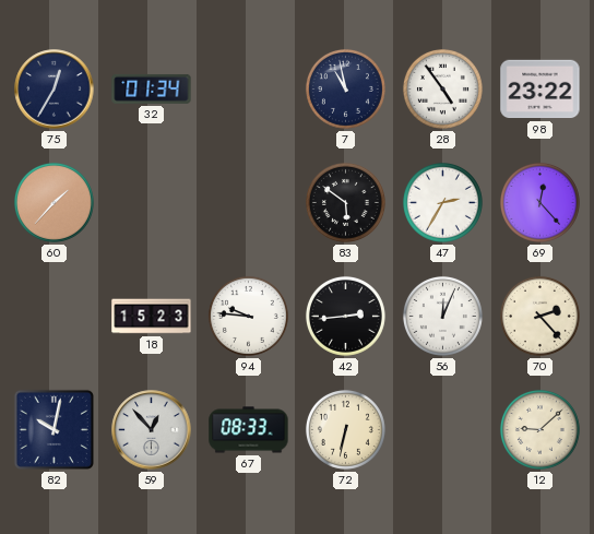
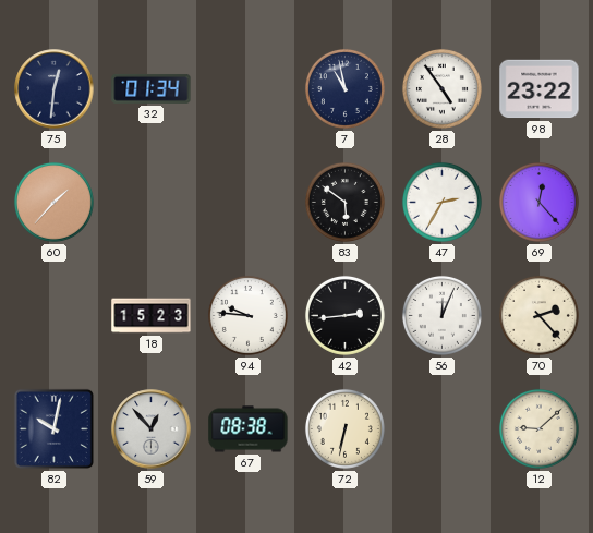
75: 12:35 -> 12:31 (55, 89)
67: 08:33 -> 08:38 (249, 429)
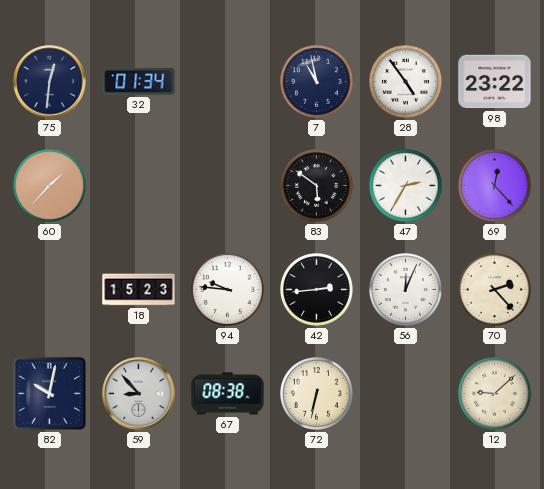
59: 12:53 -> 8:53 (139, 394)
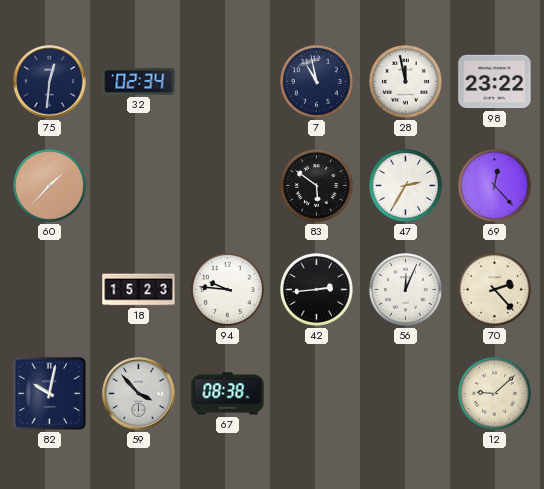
32: 01:34 -> 02:34 (139, 81)
28: 4:54 -> 11:58 (405, 81)
59: 8:53 -> 3:53 (139, 394)
72: 6:32 -> none (316, 393)
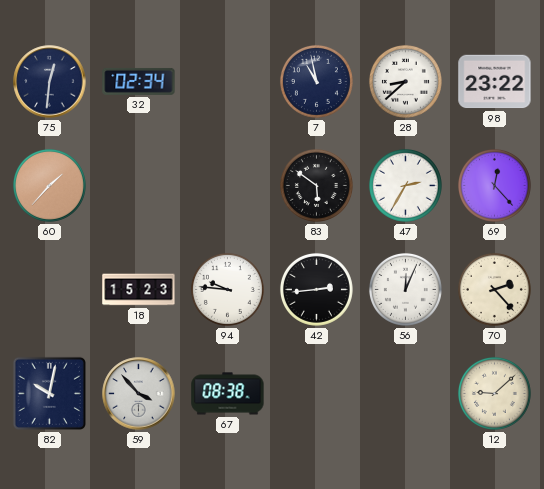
28: 11:58 -> 8:38 (405, 81)
